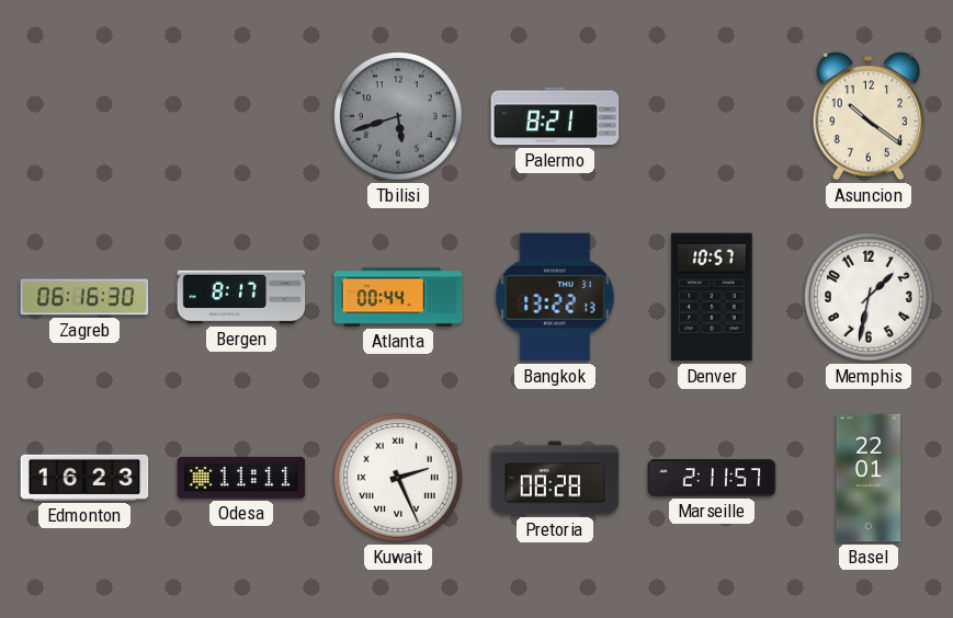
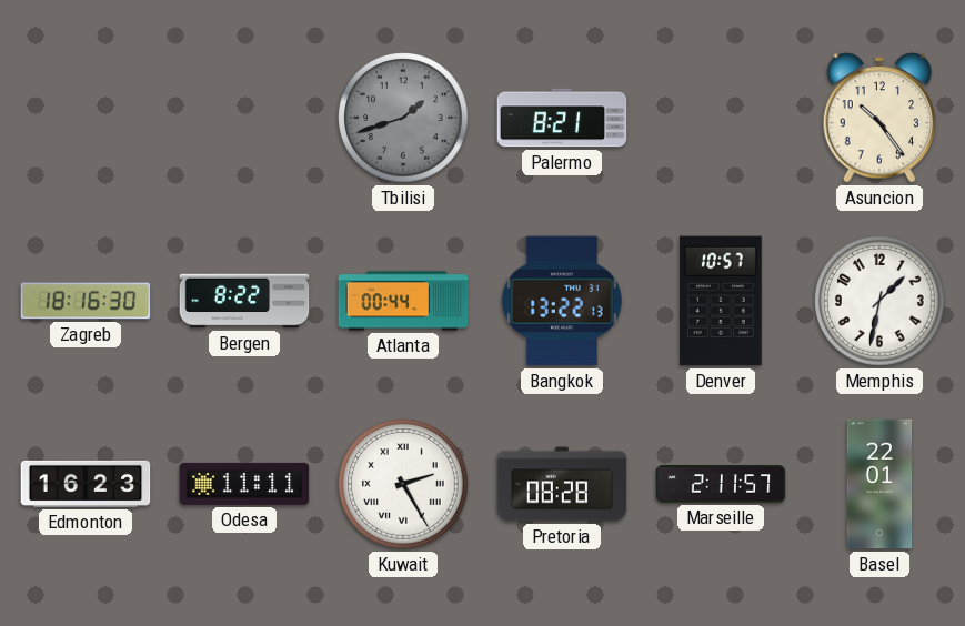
Tbilisi: 5:42 -> 1:42 (403, 118)
Asuncion: 10:21 -> 10:24 (879, 118)
Zagreb: 06:16 -> 18:16 (86, 301)
Bergen: 8:17 -> 8:22 (244, 301)
Kuwait: 2:26 -> 2:25 (403, 484)
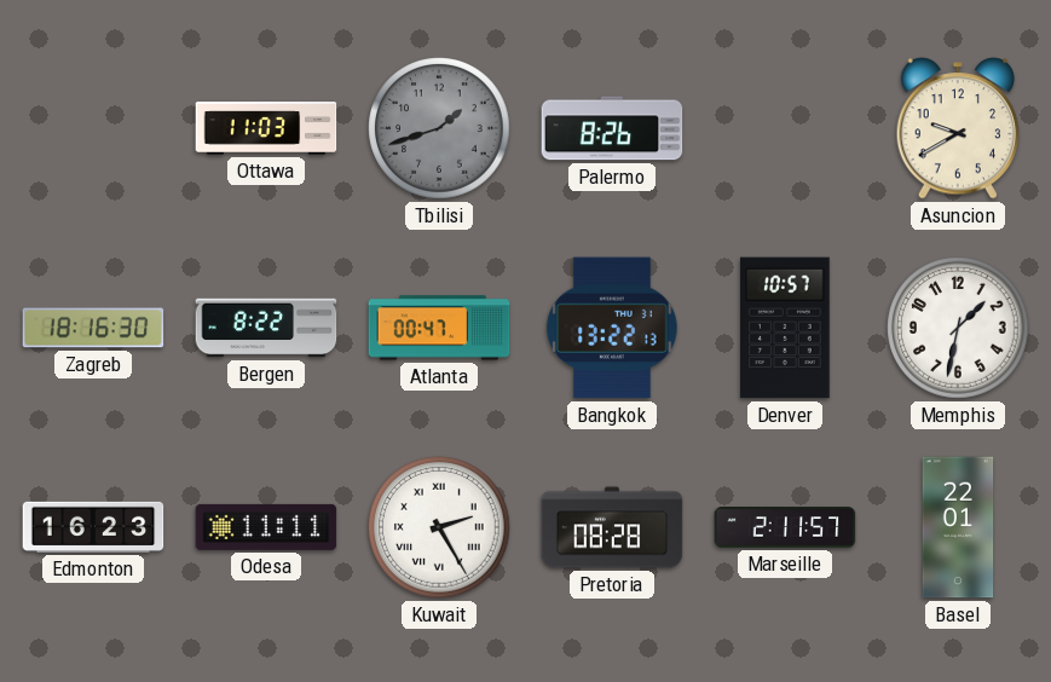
Ottawa: none -> 11:03 (266, 128)
Palermo: 8:21 -> 8:26 (612, 128)
Asuncion: 10:24 -> 9:40 (958, 128)
Atlanta: 00:44 -> 00:47 (439, 328)
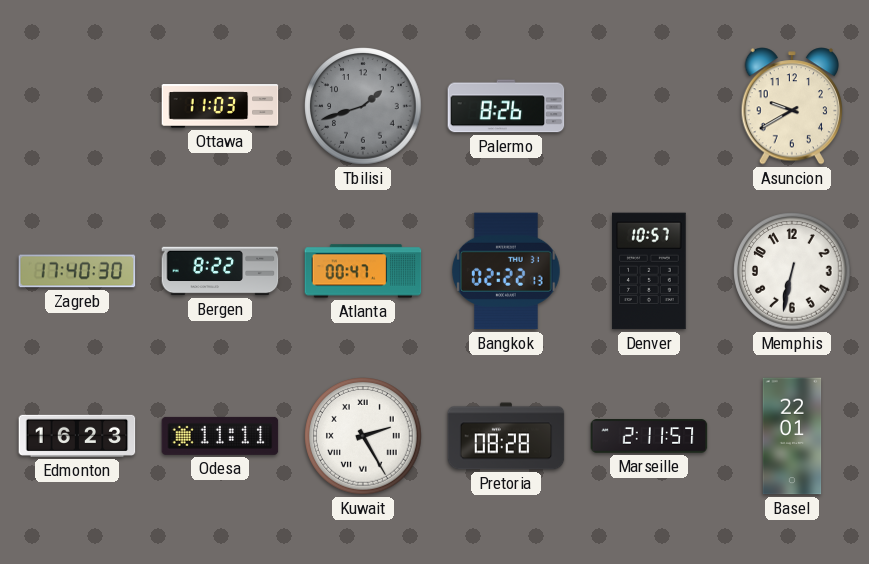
Zagreb: 18:16 -> 17:40 (77, 271)
Bangkok: 13:22 -> 02:22 (507, 271)
Memphis: 1:32 -> 6:32 (792, 271)
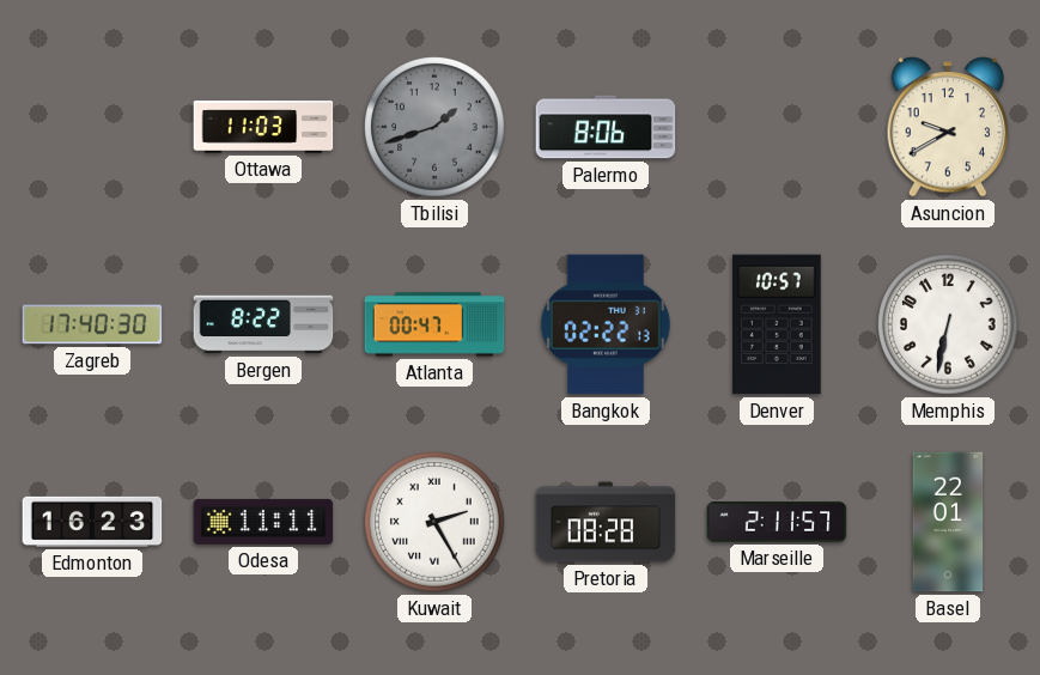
Palermo: 8:26 -> 8:06 (606, 127)
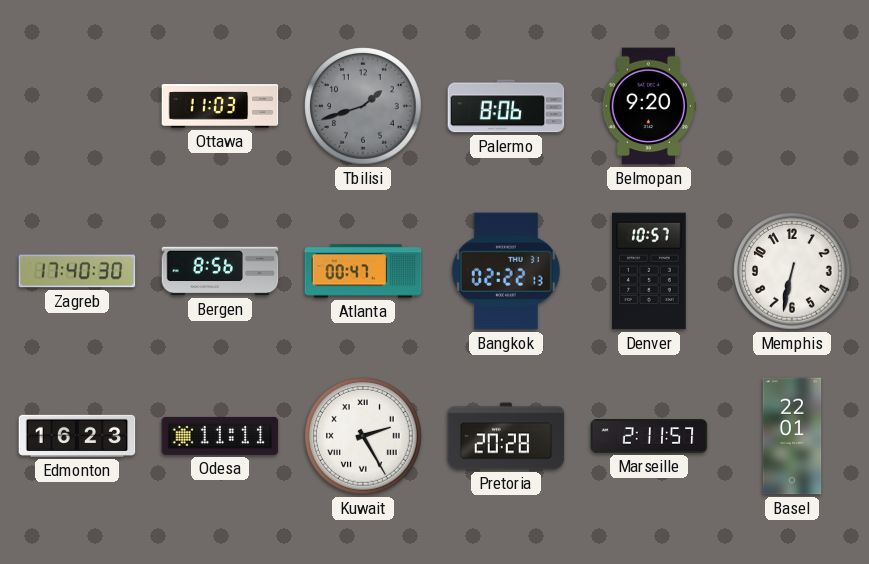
Belmopan: none -> 9:20 (649, 106)
Asuncion: 9:40 -> none (948, 127)
Bergen: 8:22 -> 8:56 (220, 271)
Pretoria: 08:28 -> 20:28 (506, 436)
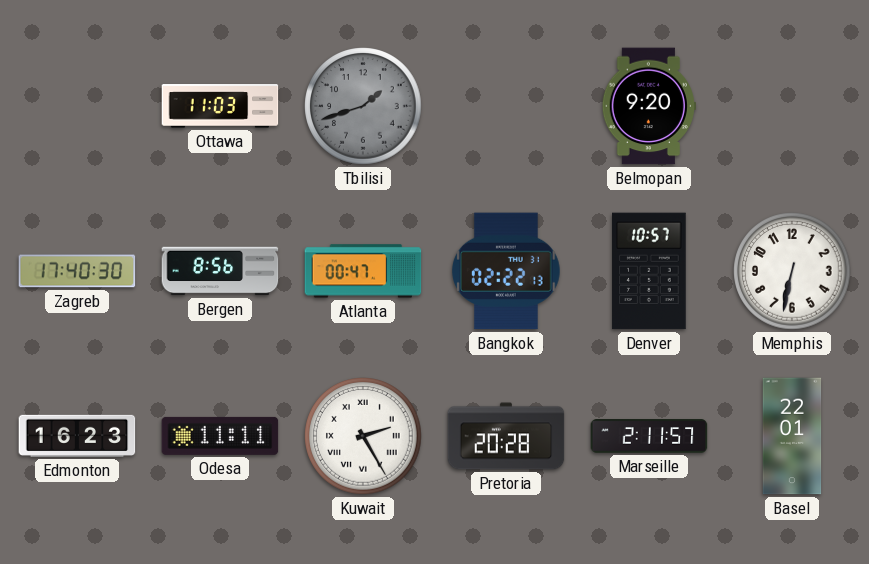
Palermo: 8:06 -> none (506, 106)
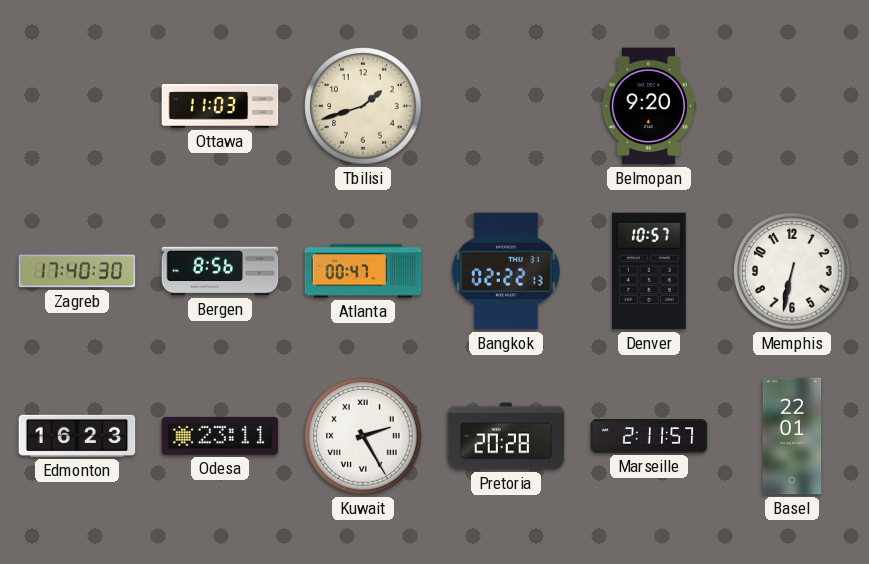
Tbilisi dial: grey -> cream (363, 106)
Odesa: 11:11 -> 23:11 (220, 436)
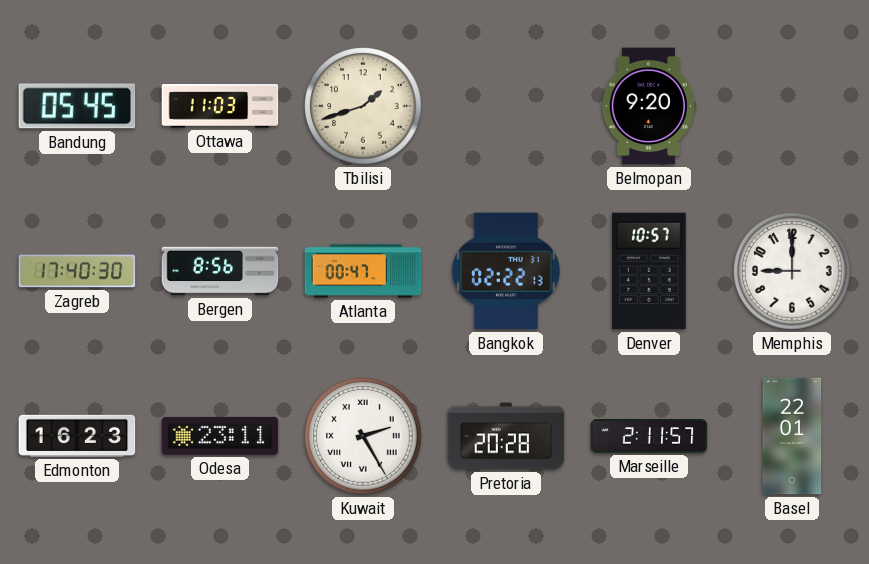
Bandung: none -> 05:45 (77, 106)
Memphis: 6:32 -> 9:00 (792, 271)
